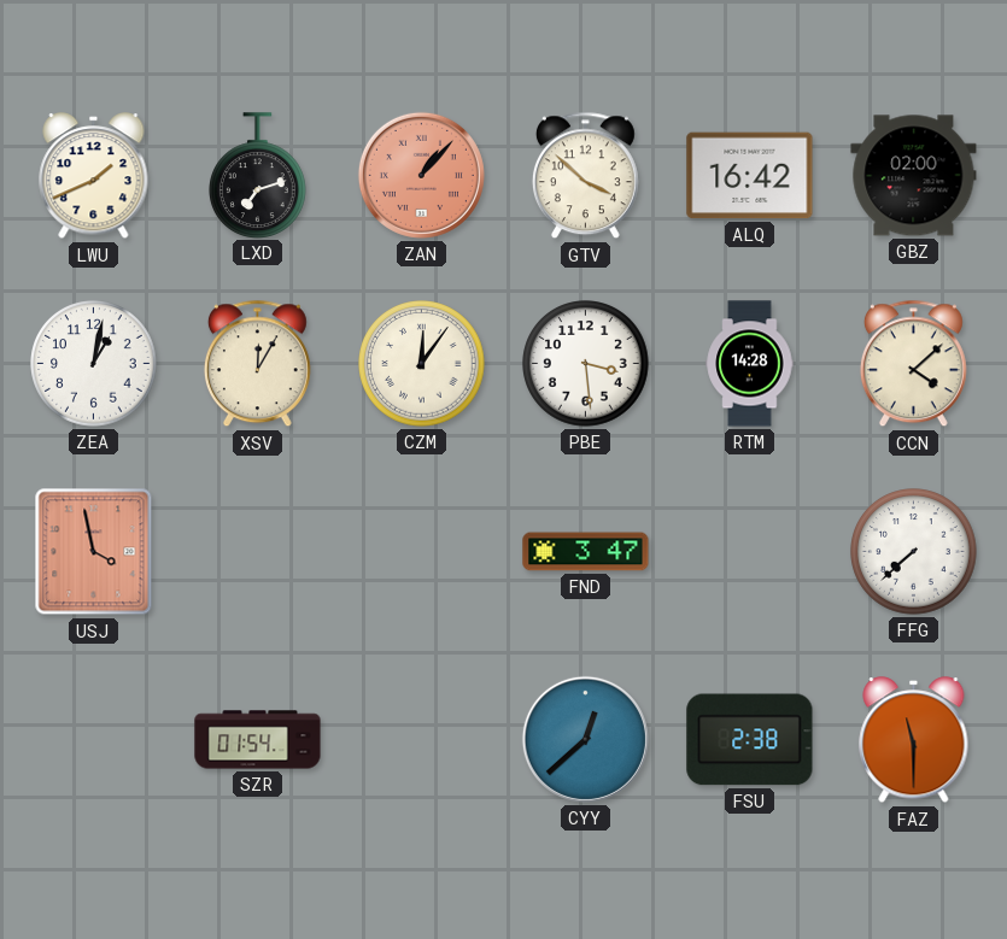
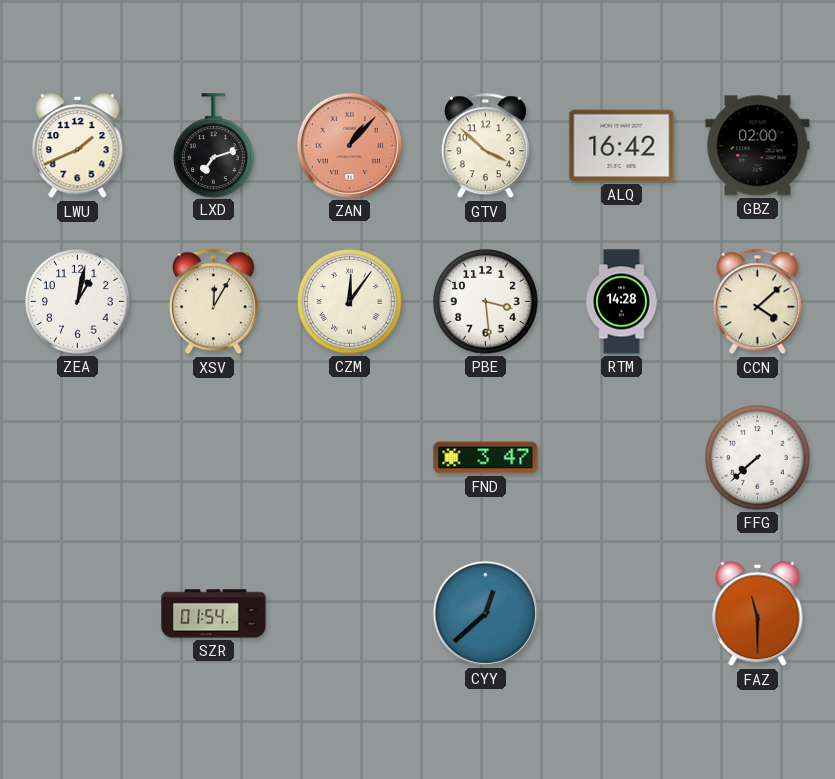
USJ: 3:58 -> none (94, 552)
FSU: 2:38 -> none (750, 740)
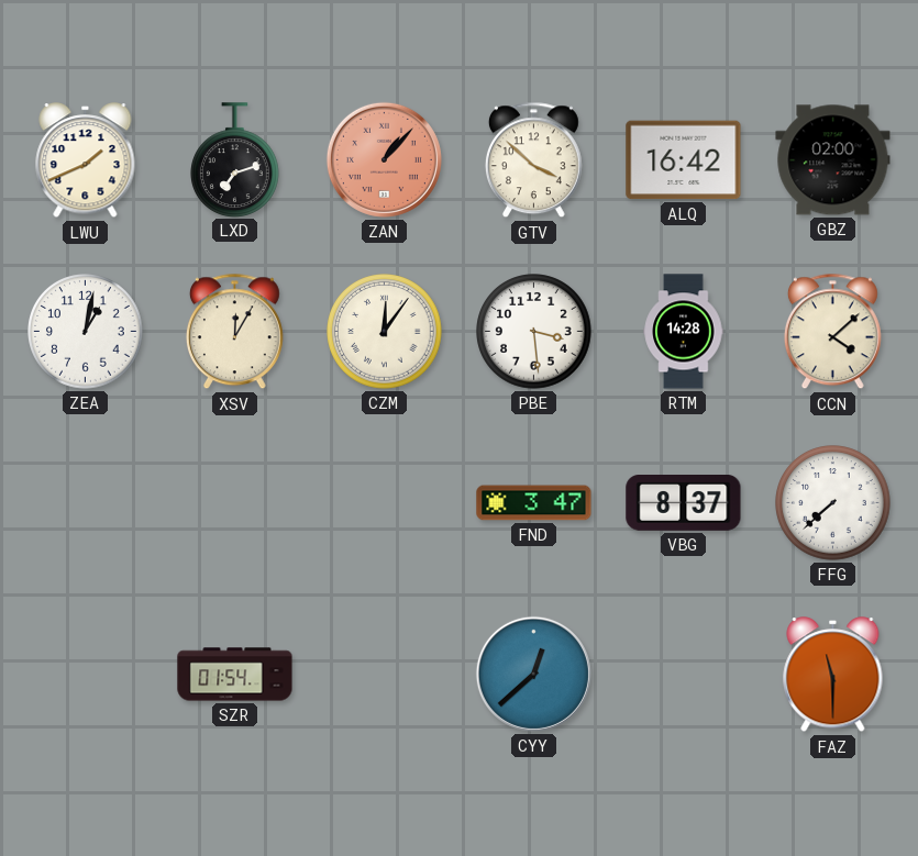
VBG: none -> 8:37 (684, 503)
